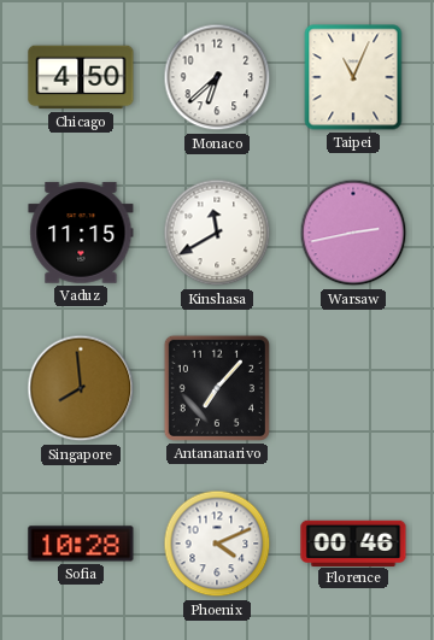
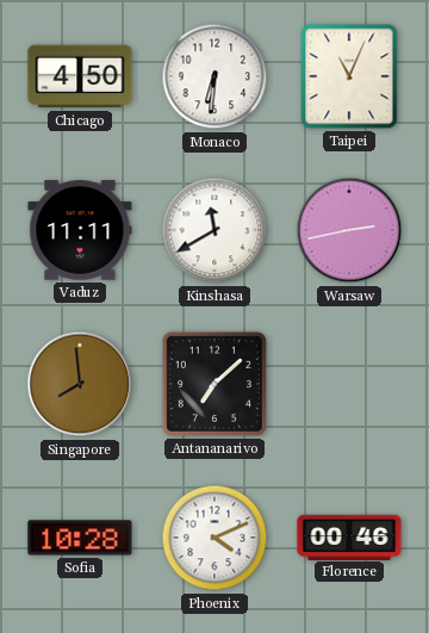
Monaco: 6:38 -> 6:31 (214, 76)
Vaduz: 11:15 -> 11:11 (80, 230)
Antananarivo: 7:07 -> 7:08 (214, 384)
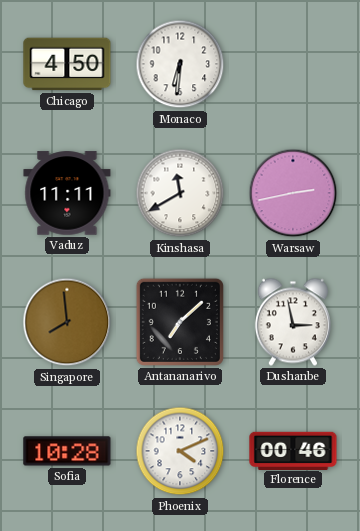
Taipei: 11:04 -> none (349, 76)
Dushanbe: none -> 2:58 (293, 322)
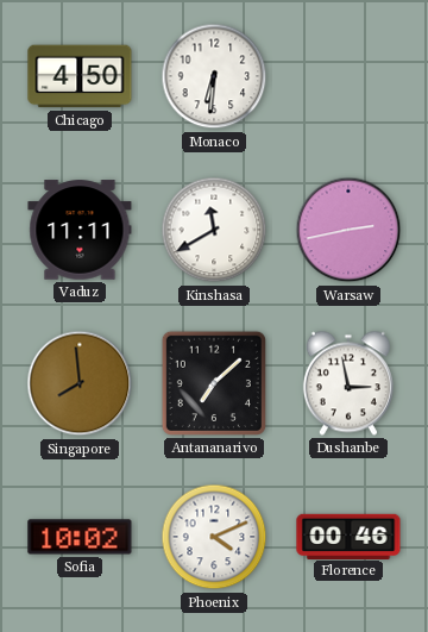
Sofia: 10:28 -> 10:02 (80, 537)
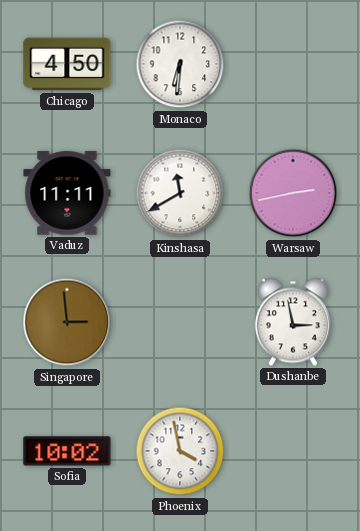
Singapore: 7:59 -> 2:59 (67, 322)
Antananarivo: 7:08 -> none (214, 383)
Phoenix: 4:11 -> 3:58 (180, 451)
Florence: 00:46 -> none (348, 536)
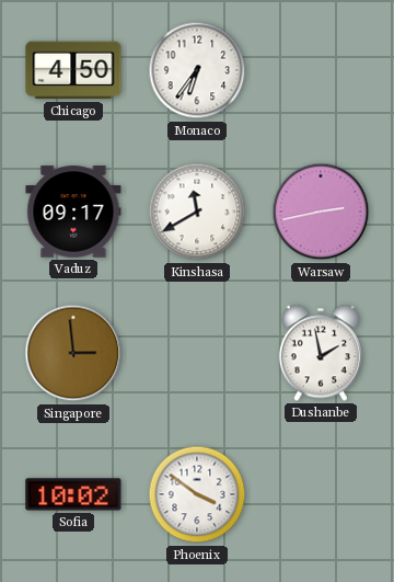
Monaco: 6:31 -> 6:36 (197, 70)
Vaduz: 11:11 -> 09:17 (73, 212)
Dushanbe: 2:58 -> 1:58 (321, 353)
Phoenix: 3:58 -> 3:51 (197, 494)
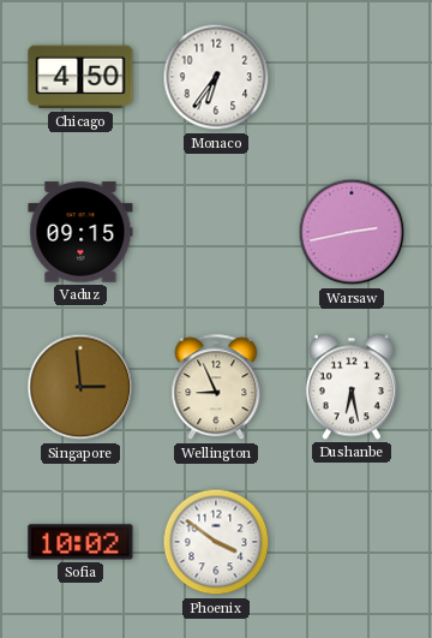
Vaduz: 09:17 -> 09:15 (80, 232)
Kinshasa: 11:40 -> none (197, 212)
Wellington: none -> 8:56 (216, 388)
Dushanbe: 1:58 -> 6:28 (352, 387)
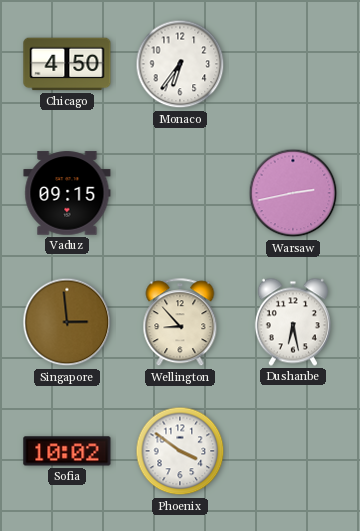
Wellington: 8:56 -> 8:53 (180, 323)
